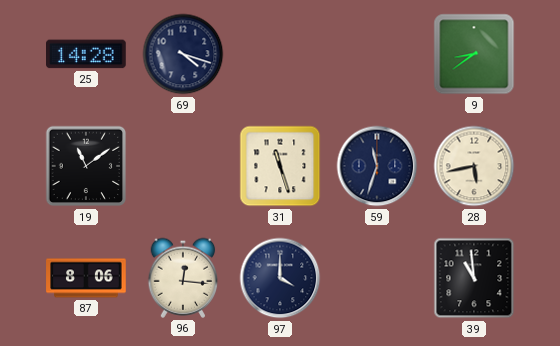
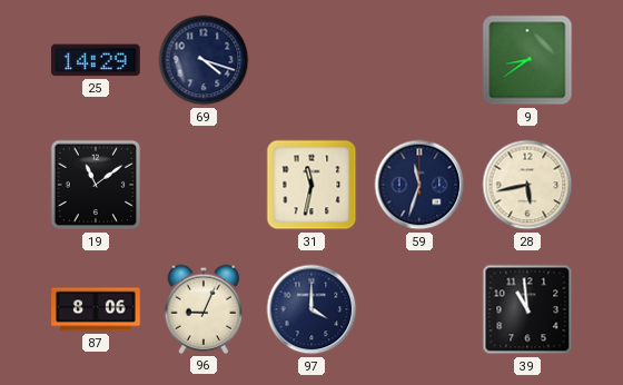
25: 14:28 -> 14:29 (97, 60)
31: 11:27 -> 11:32 (311, 185)
96: 12:16 -> 9:04 (204, 309)
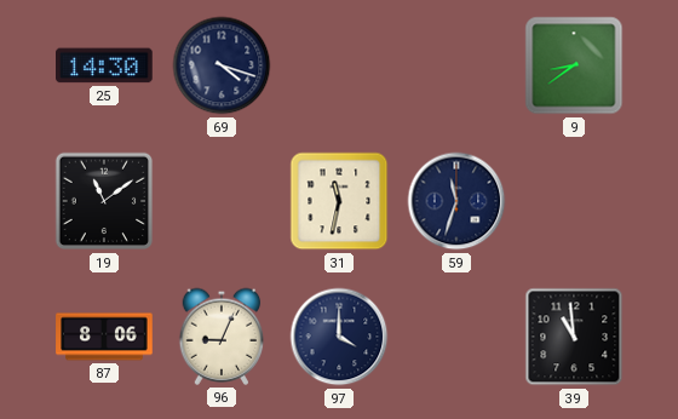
25: 14:29 -> 14:30 (105, 65)
28: 5:43 -> none (527, 185)
